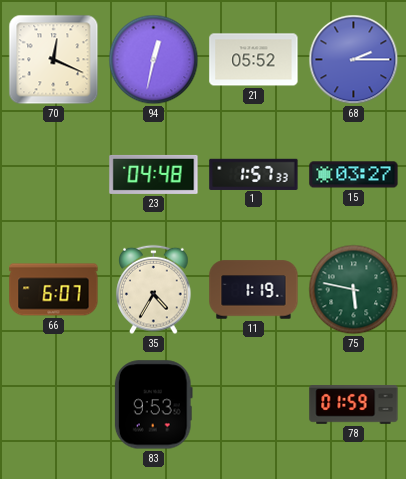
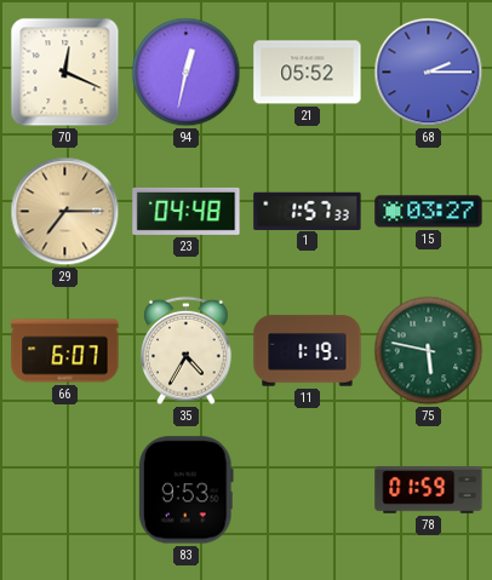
29: none -> 7:15 (65, 212)
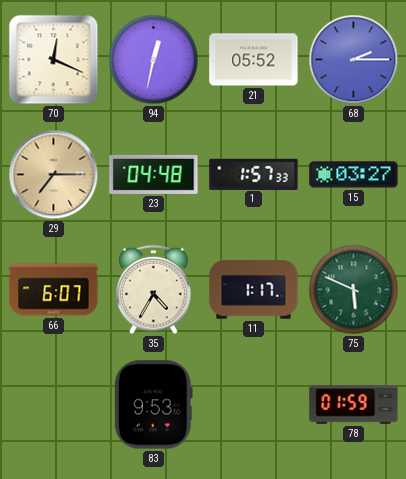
11: 1:19 -> 1:17 (254, 290)
75: 5:47 -> 5:49 (354, 290)
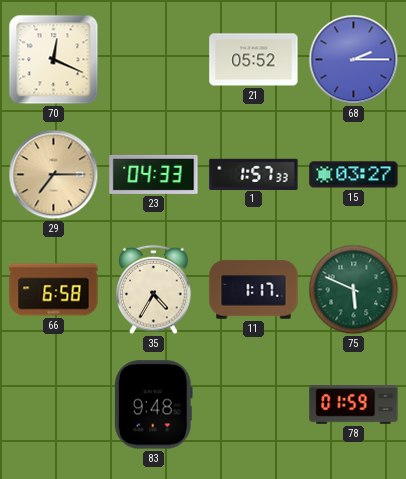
94: 12:32 -> none (154, 60)
23: 04:48 -> 04:33 (154, 174)
66: 6:07 -> 6:58 (54, 290)
83: 9:53 -> 9:48 (153, 405)
